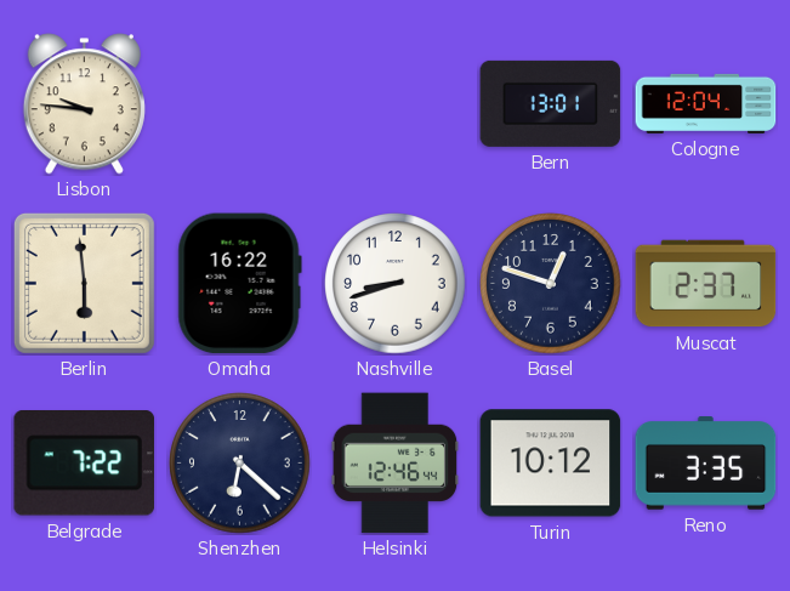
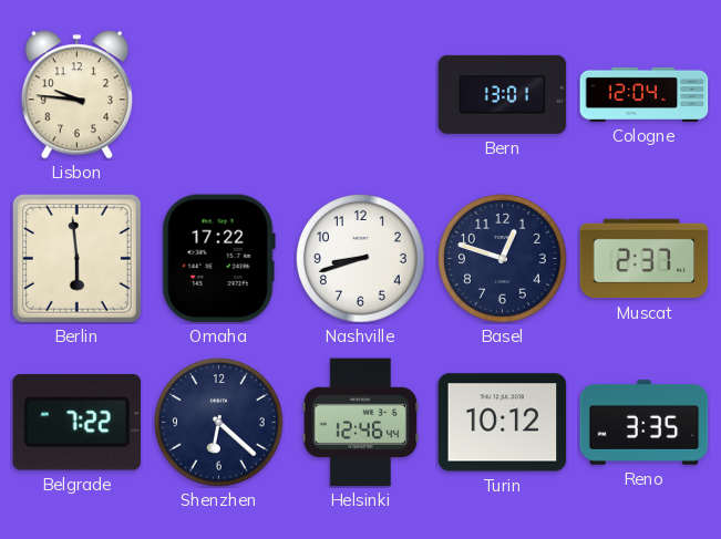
Omaha: 16:22 -> 17:22 (218, 259)
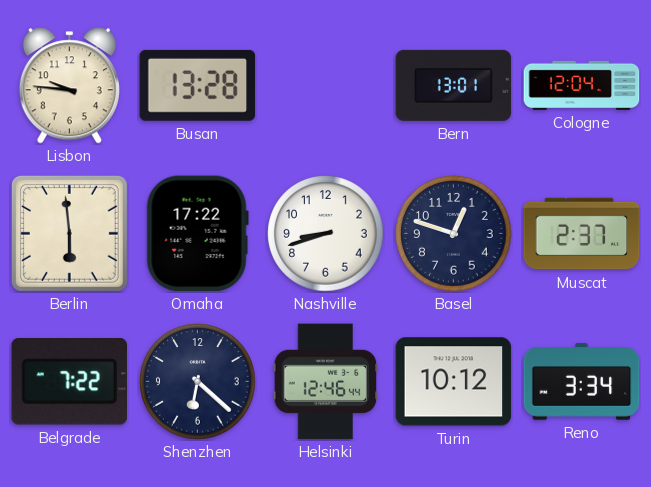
Busan: none -> 13:28 (198, 85)
Reno: 3:35 -> 3:34 (582, 382)
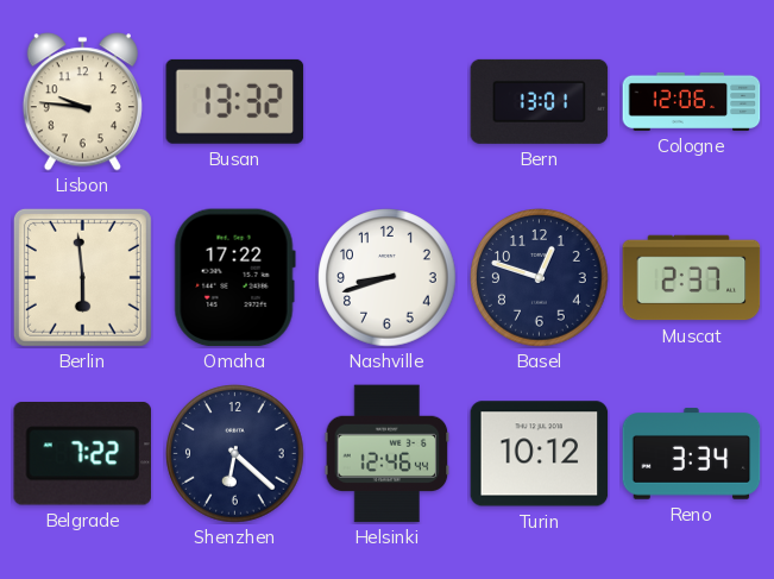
Busan: 13:28 -> 13:32 (235, 101)
Cologne: 12:04 -> 12:06 (692, 101)
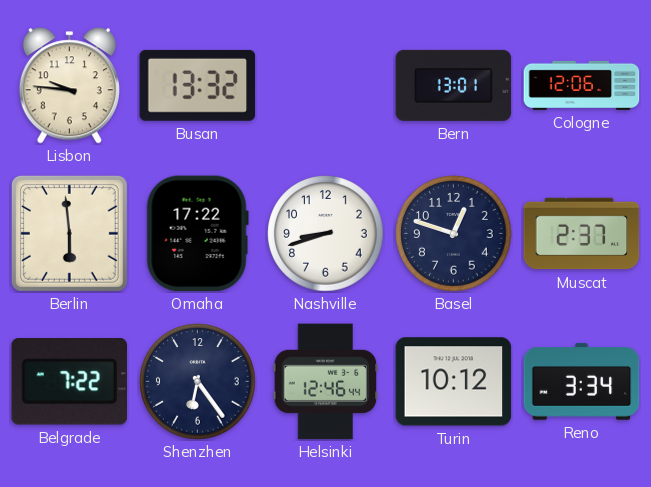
Shenzhen: 6:22 -> 6:24 (198, 382)
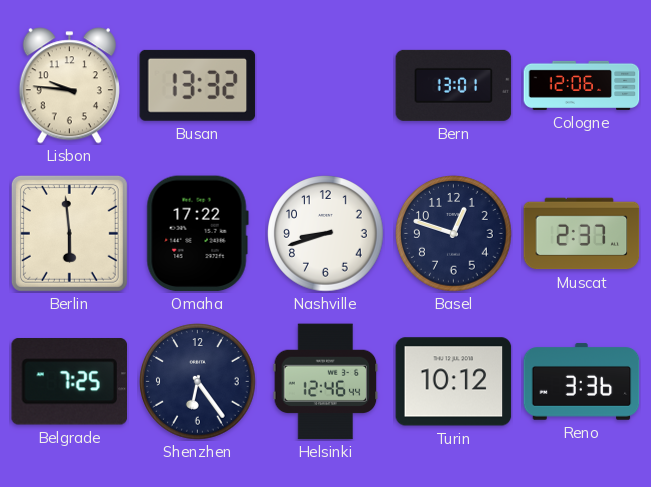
Belgrade: 7:22 -> 7:25 (69, 382)
Reno: 3:34 -> 3:36 (582, 382)
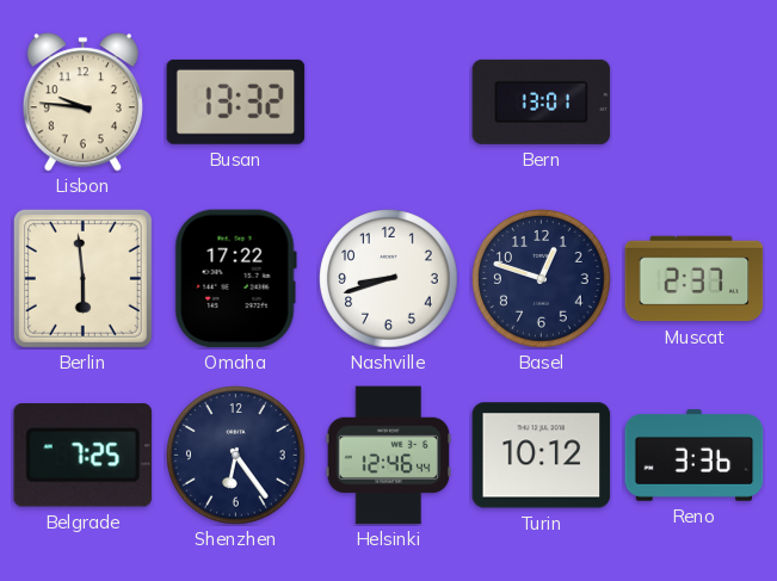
Cologne: 12:06 -> none (582, 85)
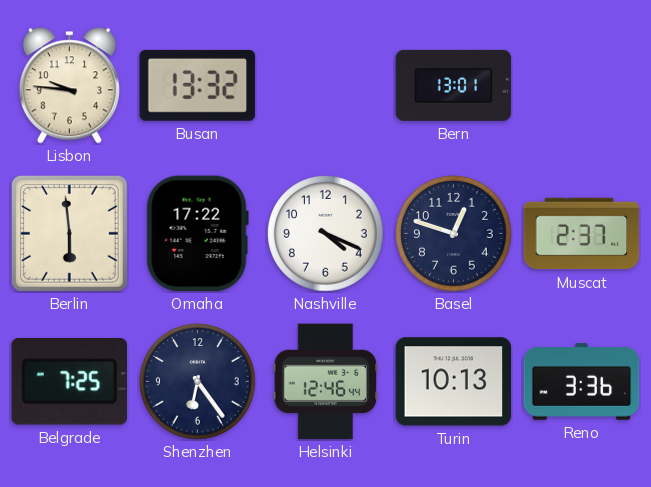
Nashville: 8:42 -> 4:19 (326, 234)
Turin: 10:12 -> 10:13 (454, 382)
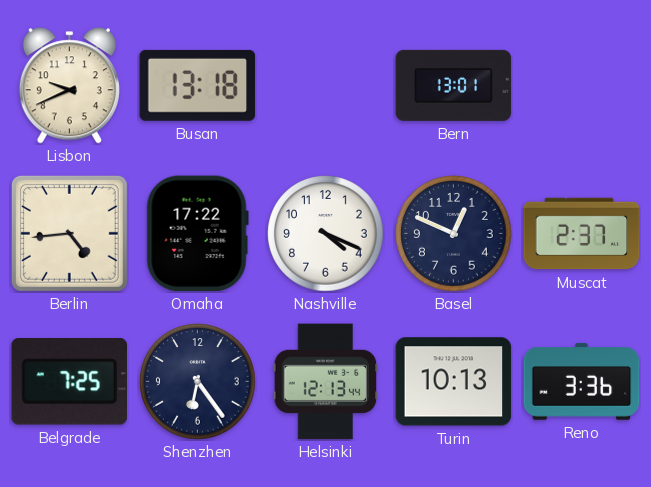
Lisbon: 9:46 -> 9:41 (69, 86)
Busan: 13:32 -> 13:18 (198, 85)
Berlin: 5:59 -> 4:44 (69, 233)
Basel: 12:48 -> 12:49 (454, 234)
Helsinki: 12:46 -> 12:13 (326, 382)
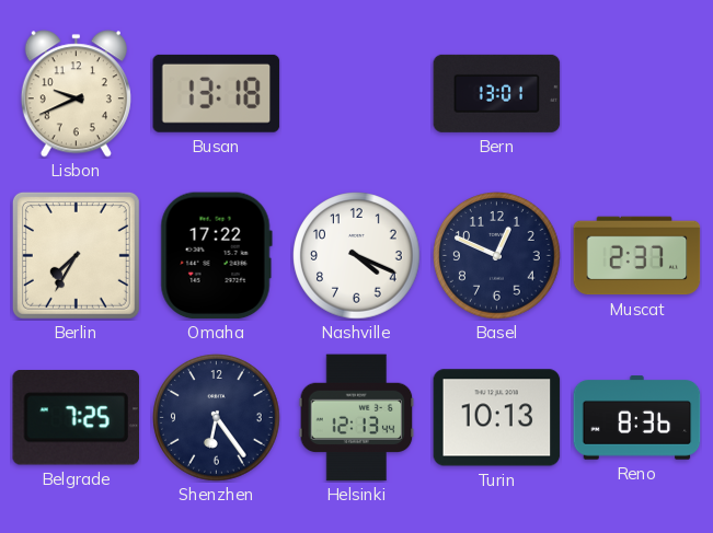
Berlin: 4:44 -> 7:35 (76, 255)
Reno: 3:36 -> 8:36 (637, 418)
